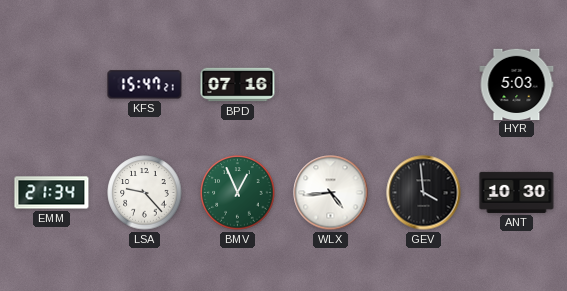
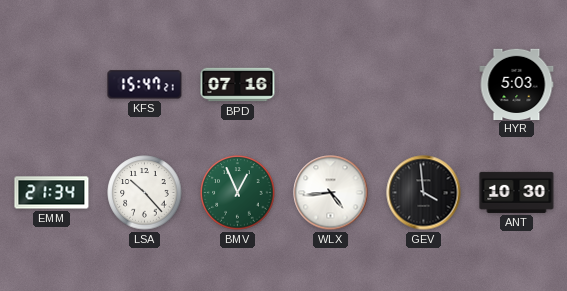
LSA: 9:23 -> 10:23 (145, 193)
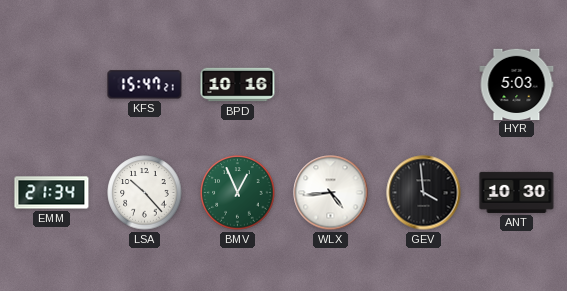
BPD: 07:16 -> 10:16 (238, 85)
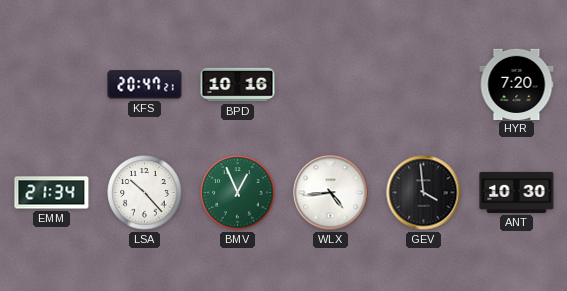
KFS: 15:47 -> 20:47 (145, 85)
HYR: 5:03 -> 7:20 (517, 84)
